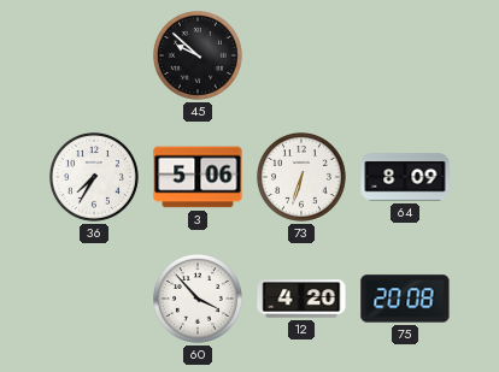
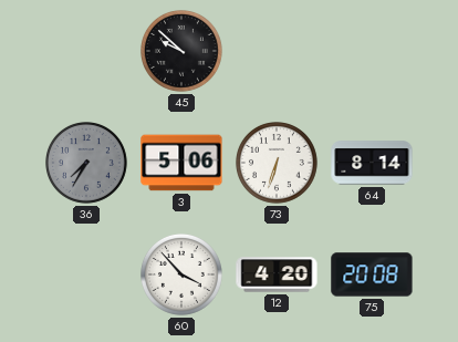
36 dial: white -> grey (87, 164)
64: 8:09 -> 8:14 (372, 163)
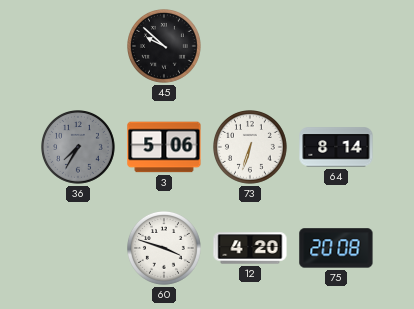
60: 3:53 -> 3:48 (165, 249)
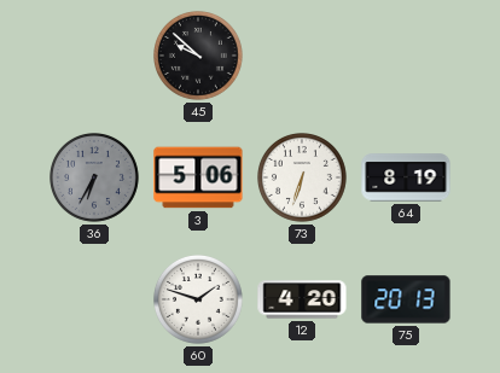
36: 7:35 -> 6:35 (95, 179)
64: 8:14 -> 8:19 (406, 177)
60: 3:48 -> 1:48 (199, 301)
75: 20:08 -> 20:13 (406, 299)
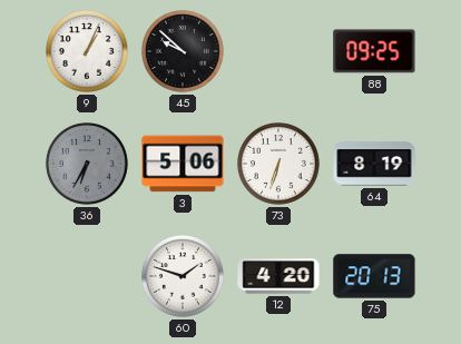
9: none -> 1:04 (88, 52)
88: none -> 09:25 (374, 51)
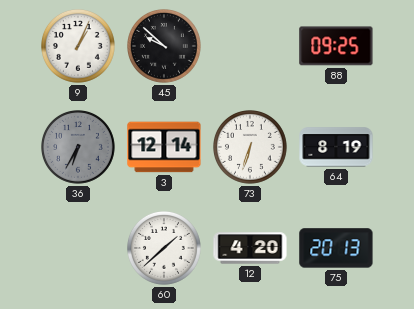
3: 5:06 -> 12:14 (164, 147)
60: 1:48 -> 1:38 (165, 249)
